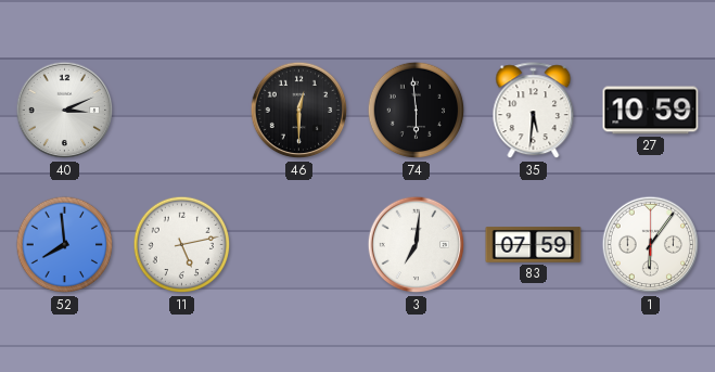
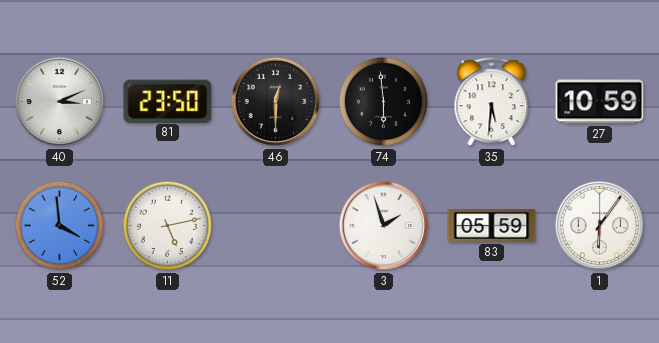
81: none -> 23:50 (168, 101)
52: 7:59 -> 3:59 (60, 226)
3: 7:01 -> 1:57 (384, 226)
83: 07:59 -> 05:59 (492, 226)
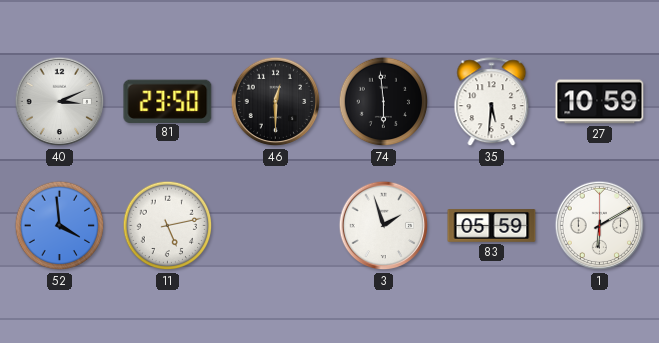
1: 6:06 -> 6:10 (600, 226)
